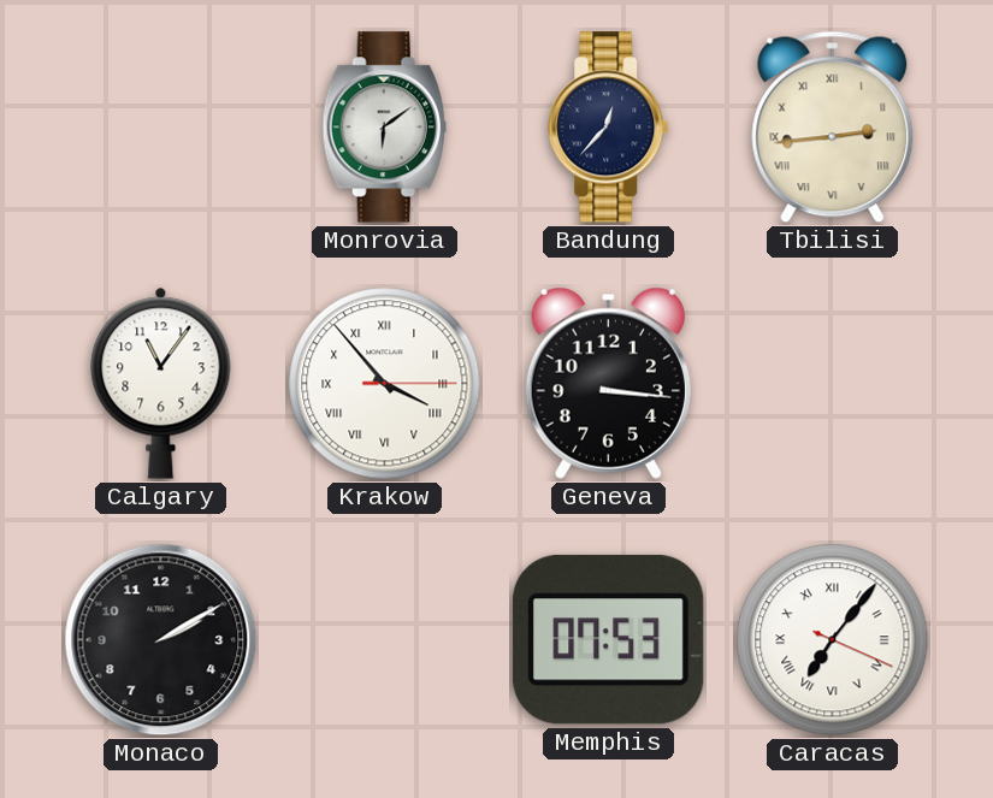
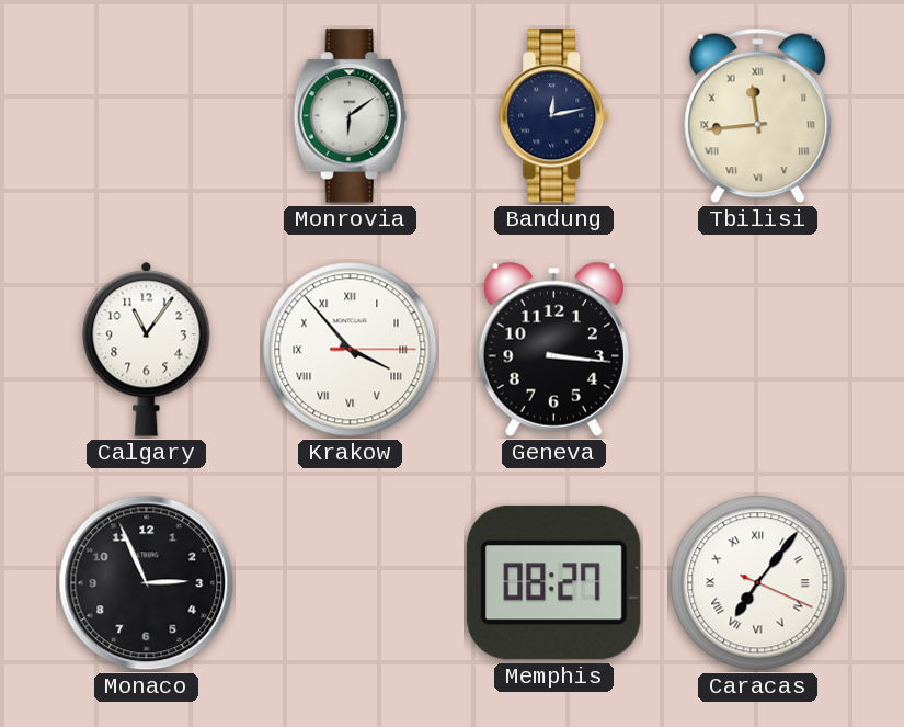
Bandung: 12:37 -> 12:13 (554, 116)
Tbilisi: 2:44 -> 11:44 (758, 116)
Monaco: 2:10 -> 2:56 (147, 583)
Memphis: 07:53 -> 08:27 (553, 582)
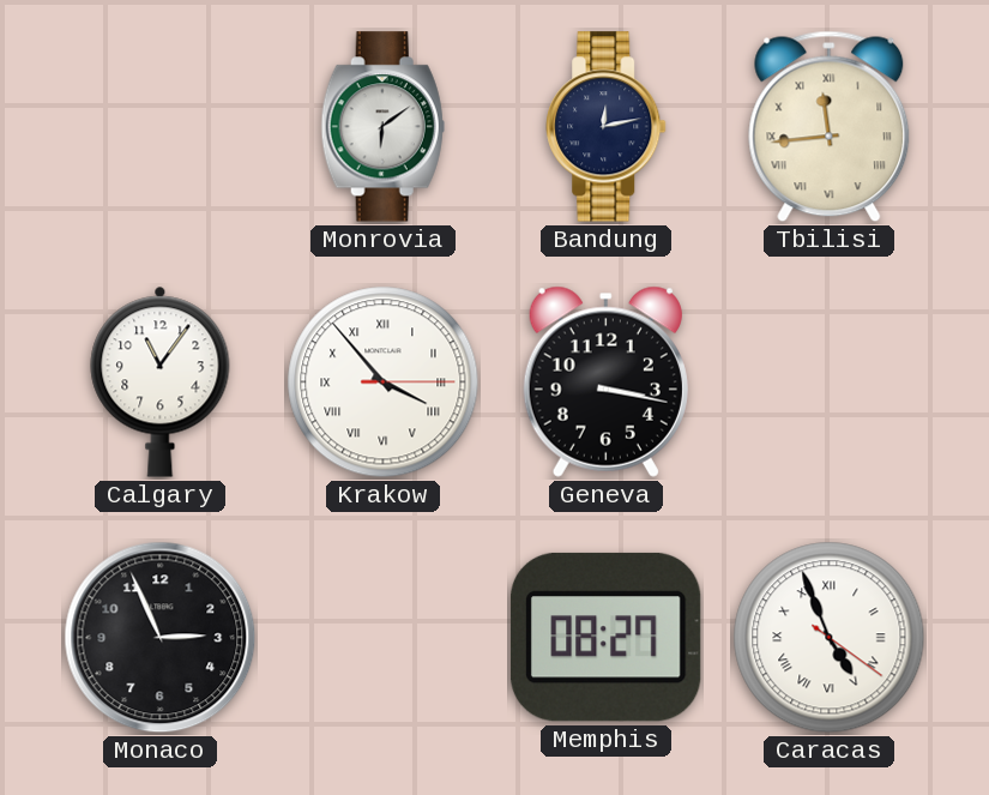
Geneva: 3:16 -> 3:17 (605, 381)
Caracas: 7:06 -> 4:56 (830, 638)
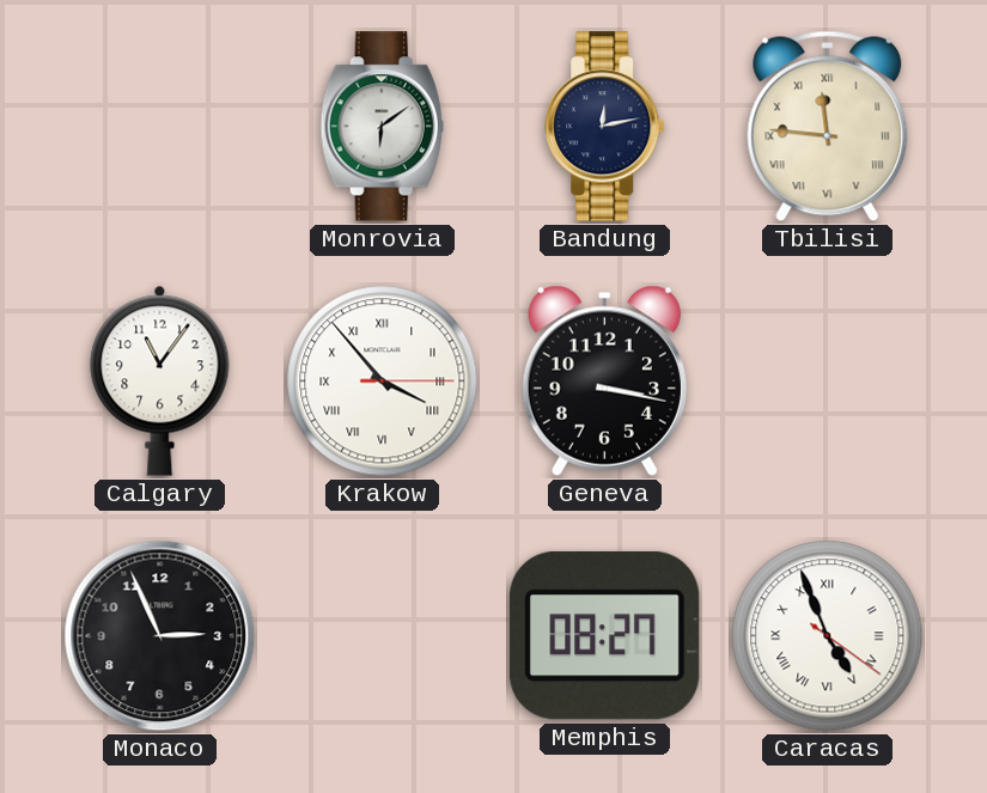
Tbilisi: 11:44 -> 11:46 (828, 127)
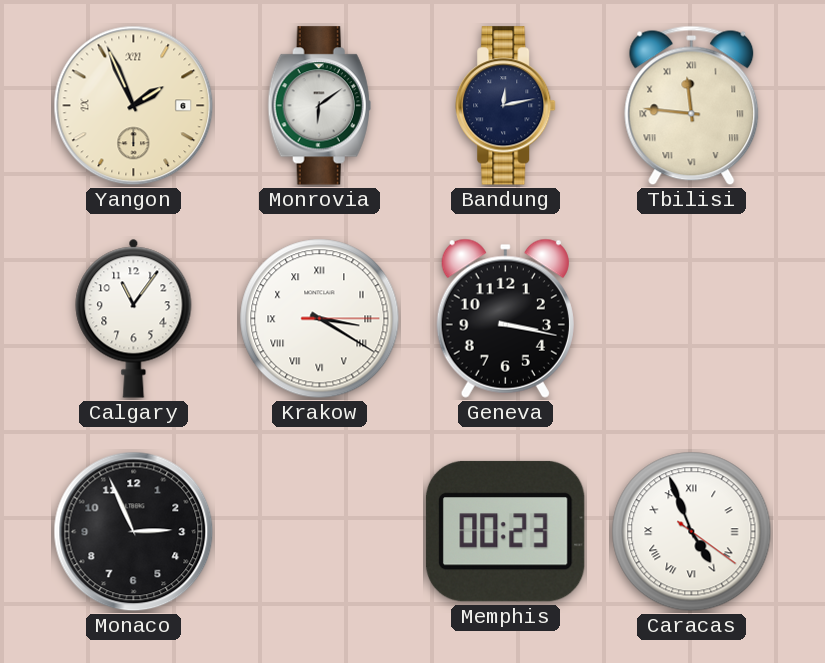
Yangon: none -> 1:56 (134, 106)
Krakow: 3:53 -> 3:20 (320, 319)
Memphis: 08:27 -> 00:23 (505, 531)
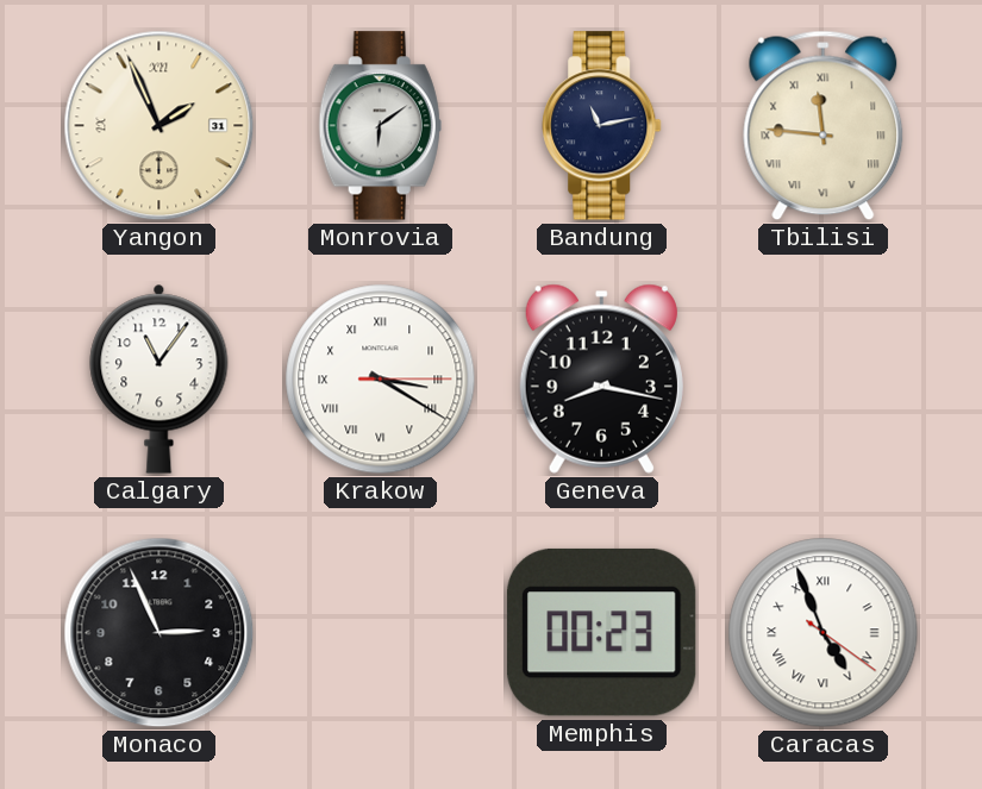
Yangon date: 6 -> 31 (160, 126)
Bandung: 12:13 -> 11:13 (602, 126)
Geneva: 3:17 -> 8:17 (601, 378)
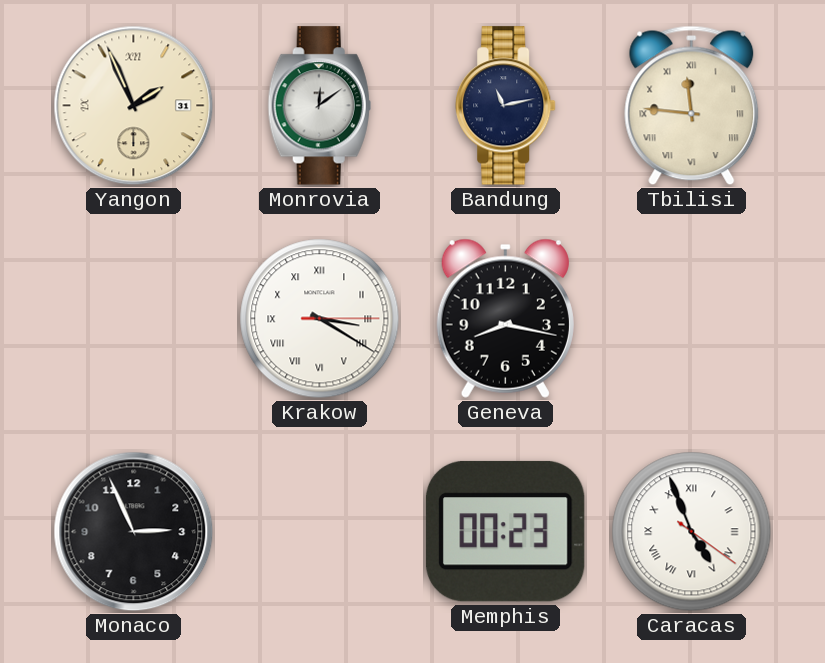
Monrovia: 6:09 -> 12:09 (319, 106)
Calgary: 11:06 -> none (160, 378)
